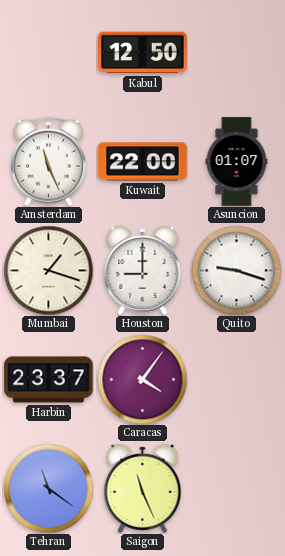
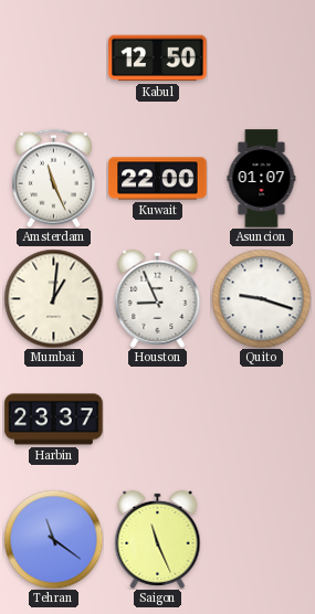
Mumbai: 1:18 -> 1:01 (53, 298)
Houston: 9:00 -> 8:56 (158, 298)
Caracas: 4:06 -> none (142, 379)
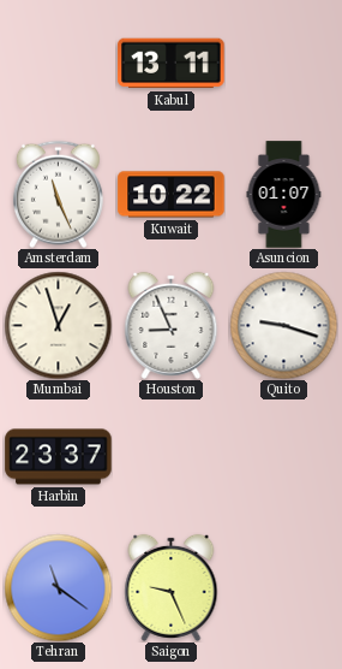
Kabul: 12:50 -> 13:11 (172, 64)
Kuwait: 22:00 -> 10:22 (172, 195)
Mumbai: 1:01 -> 12:57 (58, 325)
Saigon: 11:26 -> 9:26 (172, 587)
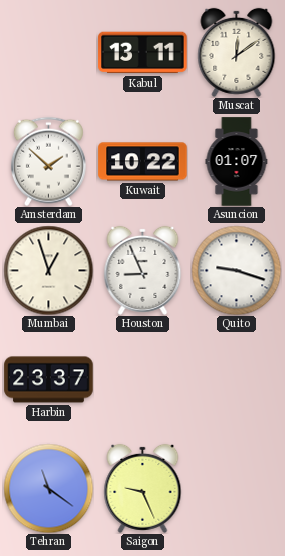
Muscat: none -> 12:09 (237, 52)
Amsterdam: 11:26 -> 1:52 (48, 161)
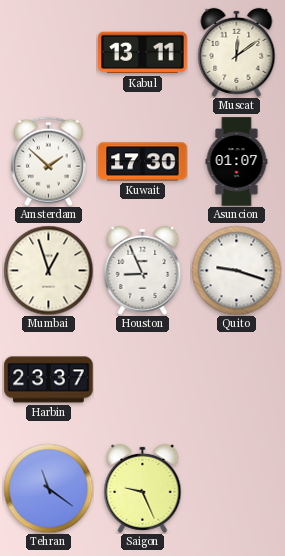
Kuwait: 10:22 -> 17:30 (143, 162)
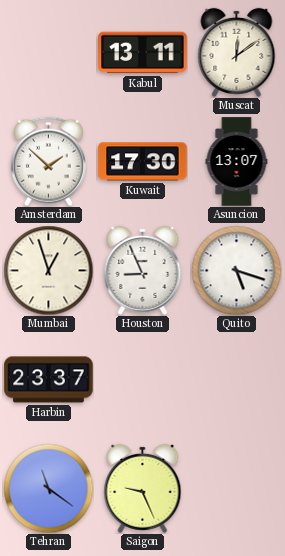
Asuncion: 01:07 -> 13:07 (237, 162)
Quito: 9:18 -> 5:18 (236, 270)
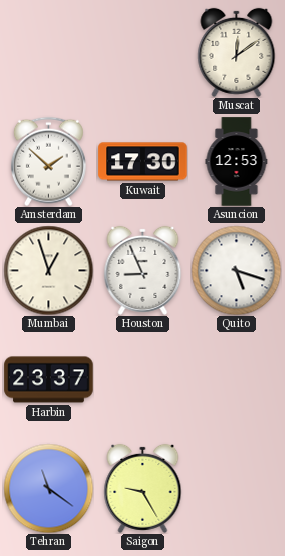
Kabul: 13:11 -> none (143, 53)
Asuncion: 13:07 -> 12:53 (237, 162)
Saigon: 9:26 -> 9:25 (143, 488)
